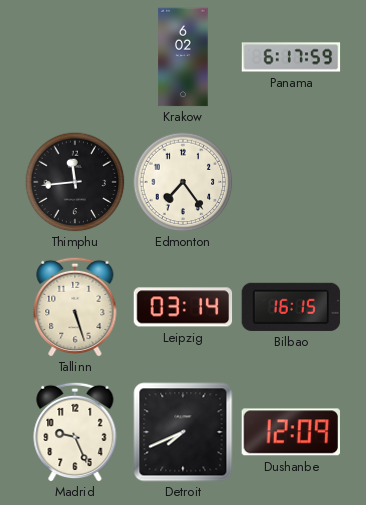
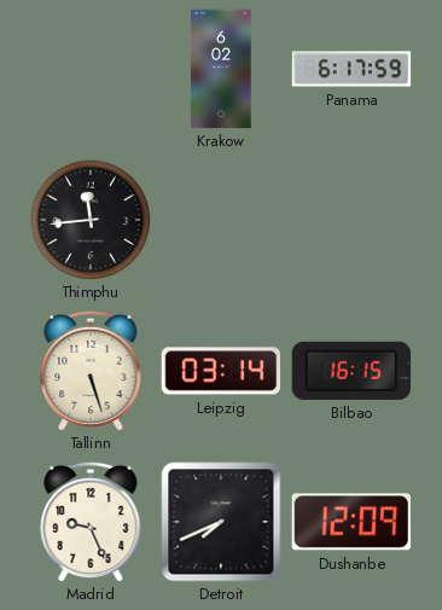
Edmonton: 7:24 -> none (183, 182)
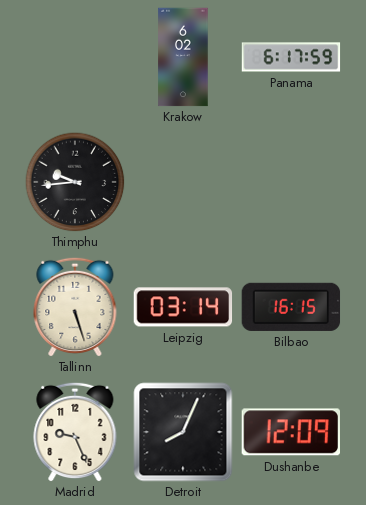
Thimphu: 11:44 -> 9:44 (75, 182)
Detroit: 7:41 -> 8:04 (183, 432)
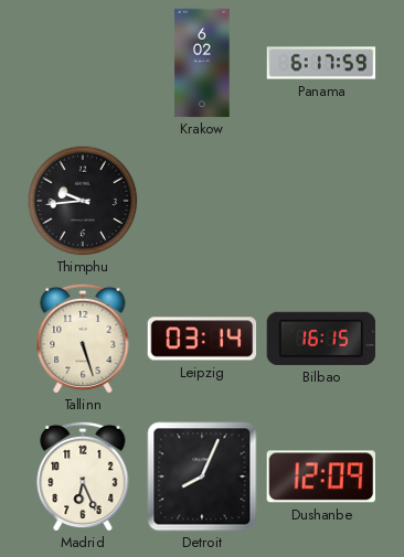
Madrid: 9:26 -> 6:26 (83, 476)
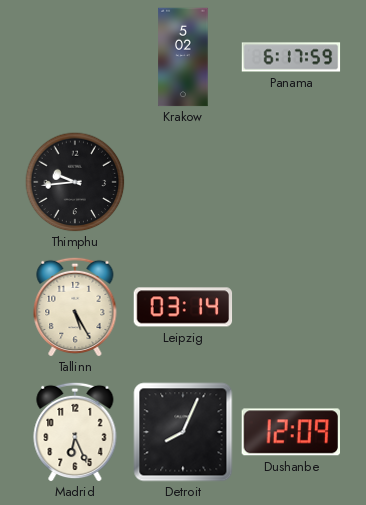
Krakow: 6:02 -> 5:02 (183, 57)
Tallinn: 5:27 -> 5:25 (75, 307)
Bilbao: 16:15 -> none (321, 339)
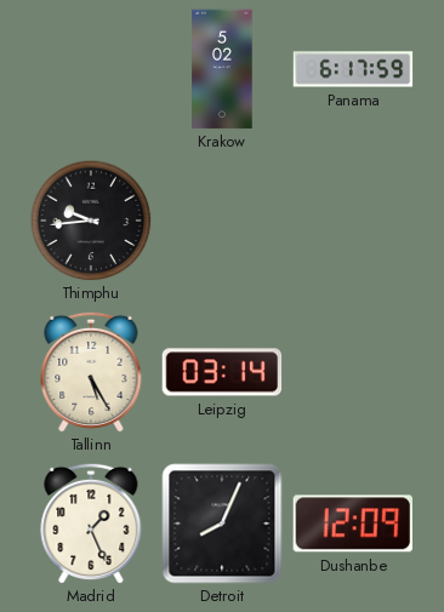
Madrid: 6:26 -> 1:26 (91, 524)
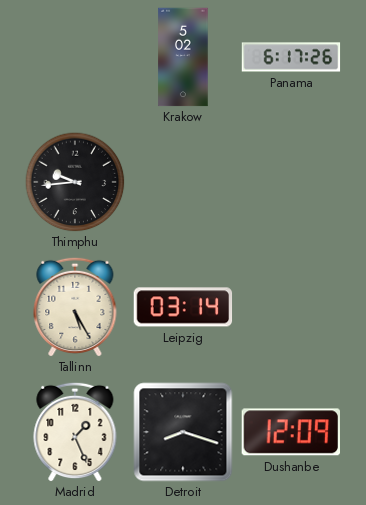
Panama: 6:17:59 -> 6:17:26 (291, 57)
Detroit: 8:04 -> 8:18 (183, 432)
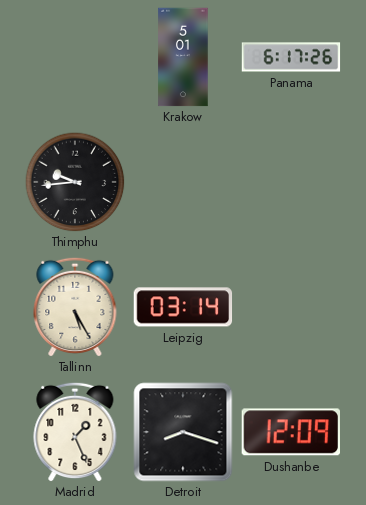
Krakow: 5:02 -> 5:01 (183, 57)
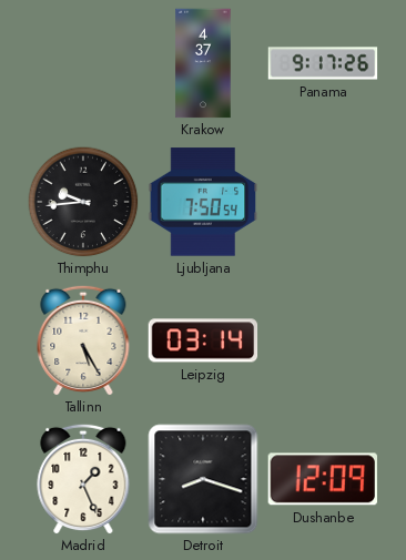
Krakow: 5:01 -> 4:37 (203, 63)
Panama: 6:17 -> 9:17 (323, 63)
Ljubljana: none -> 7:50 (203, 202)
